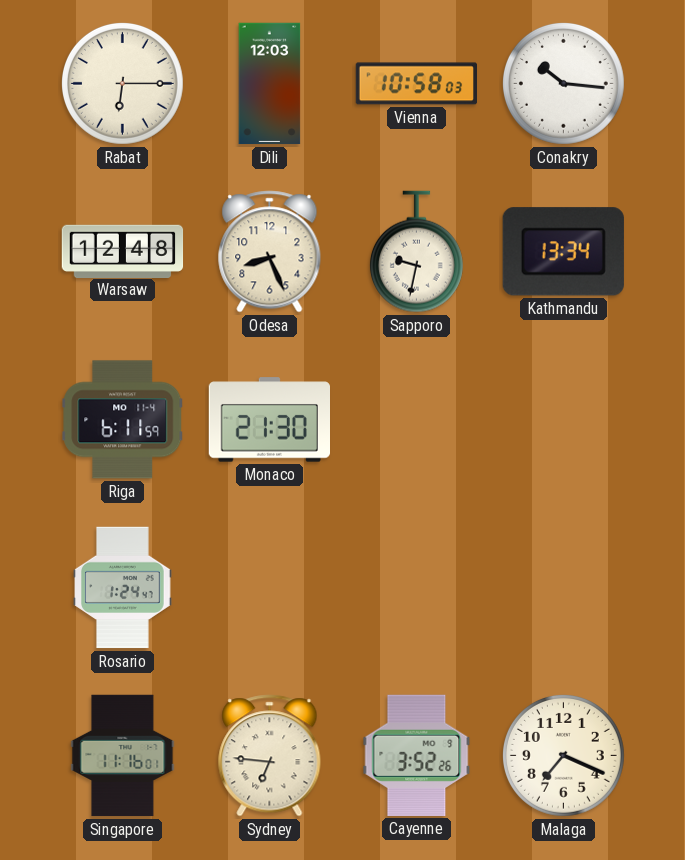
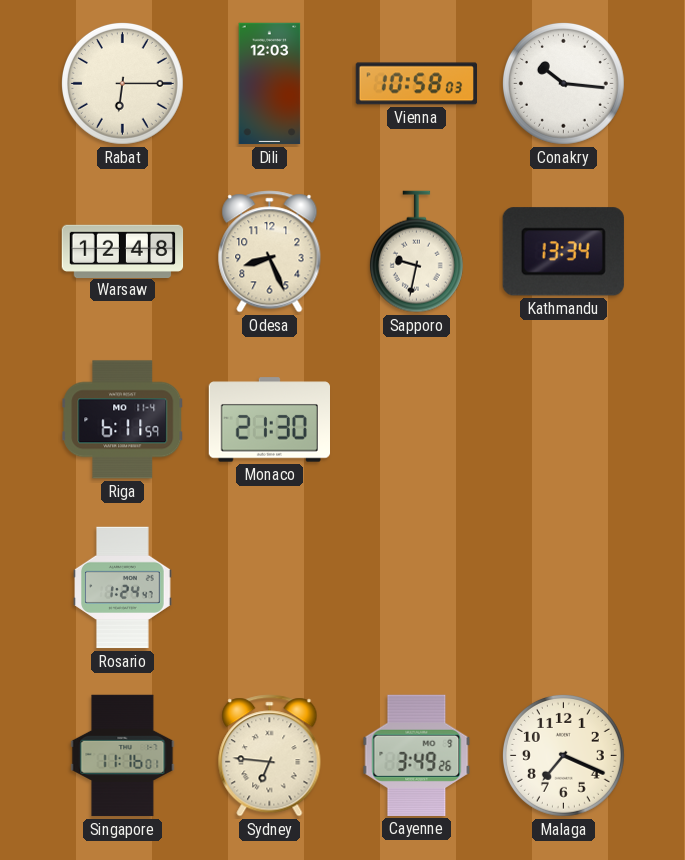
Cayenne: 3:52 -> 3:49 (417, 755)
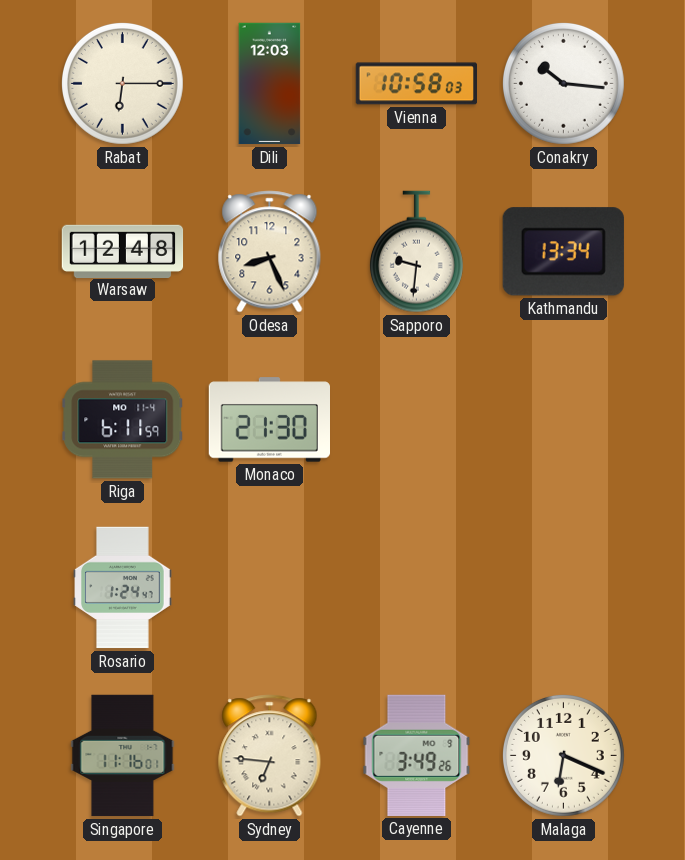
Sapporo: 9:32 -> 9:31 (416, 252)
Malaga: 7:19 -> 6:19 (563, 755)
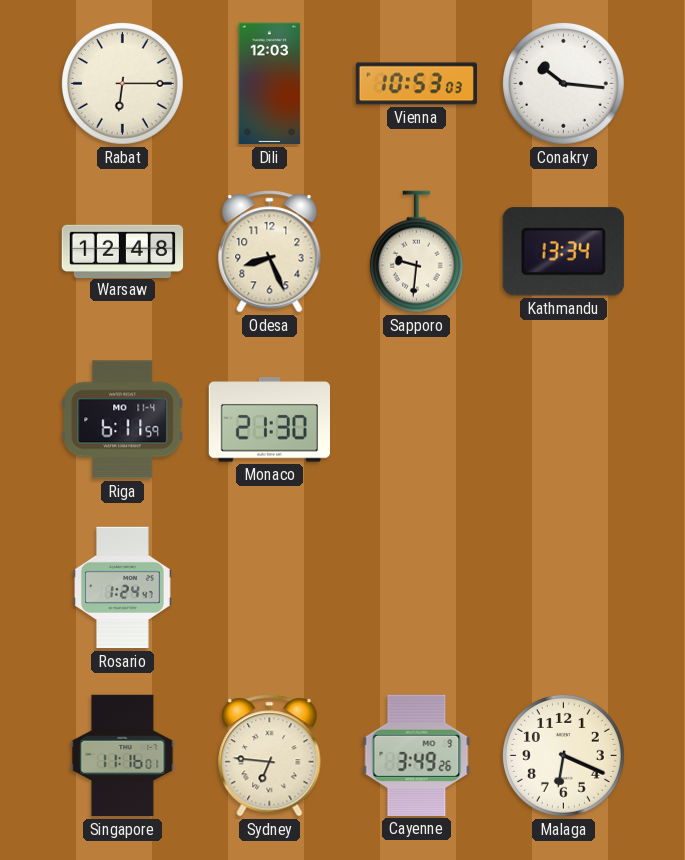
Vienna: 10:58 -> 10:53 (416, 84)
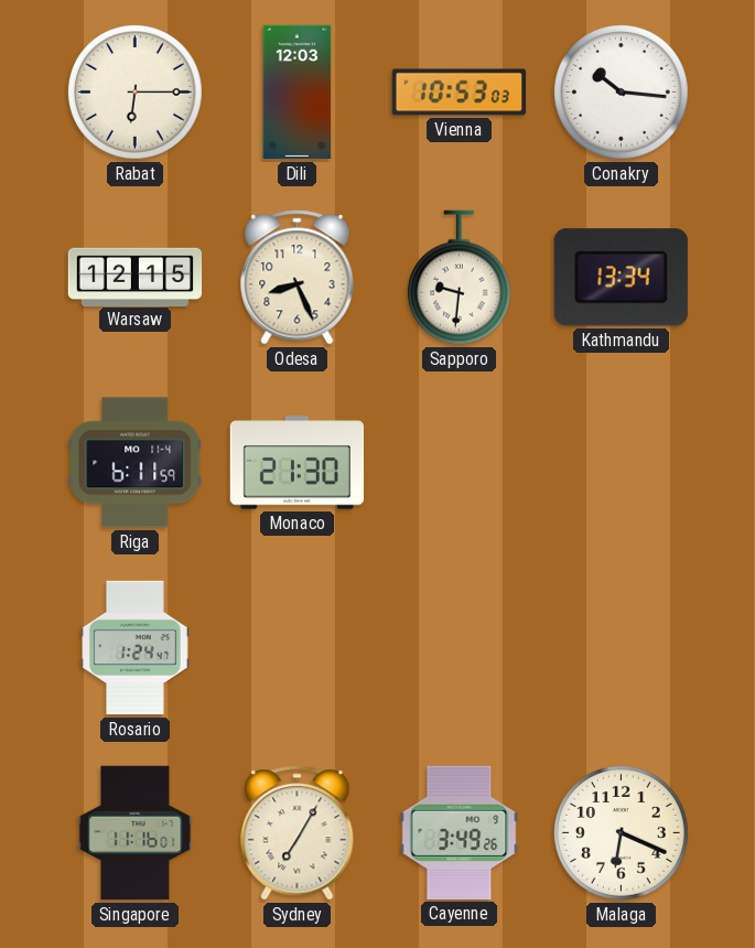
Warsaw: 12:48 -> 12:15 (136, 277)
Sydney: 6:46 -> 7:05 (298, 833)
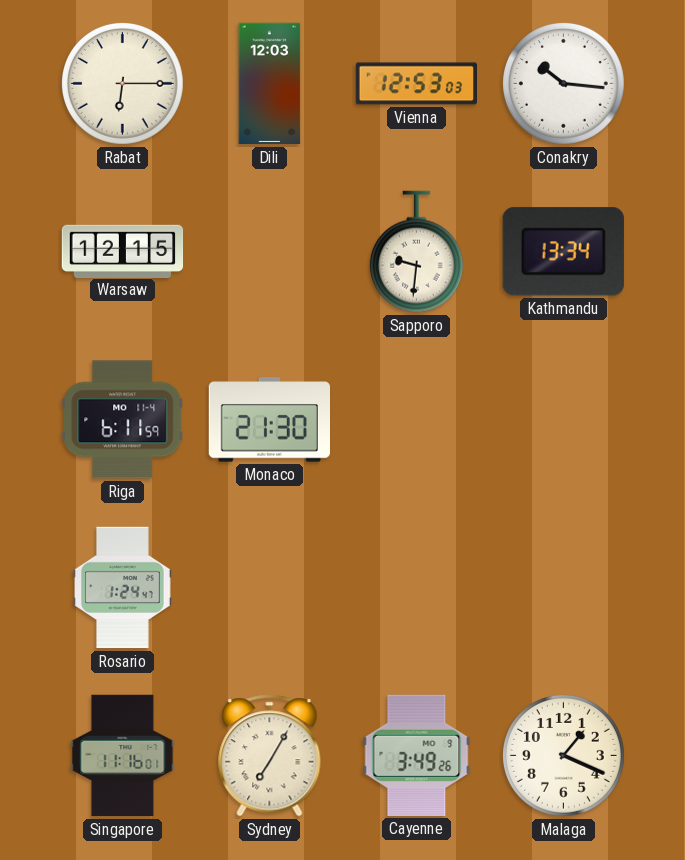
Vienna: 10:53 -> 12:53 (416, 84)
Odesa: 8:26 -> none (298, 278)
Malaga: 6:19 -> 1:19 (563, 755)
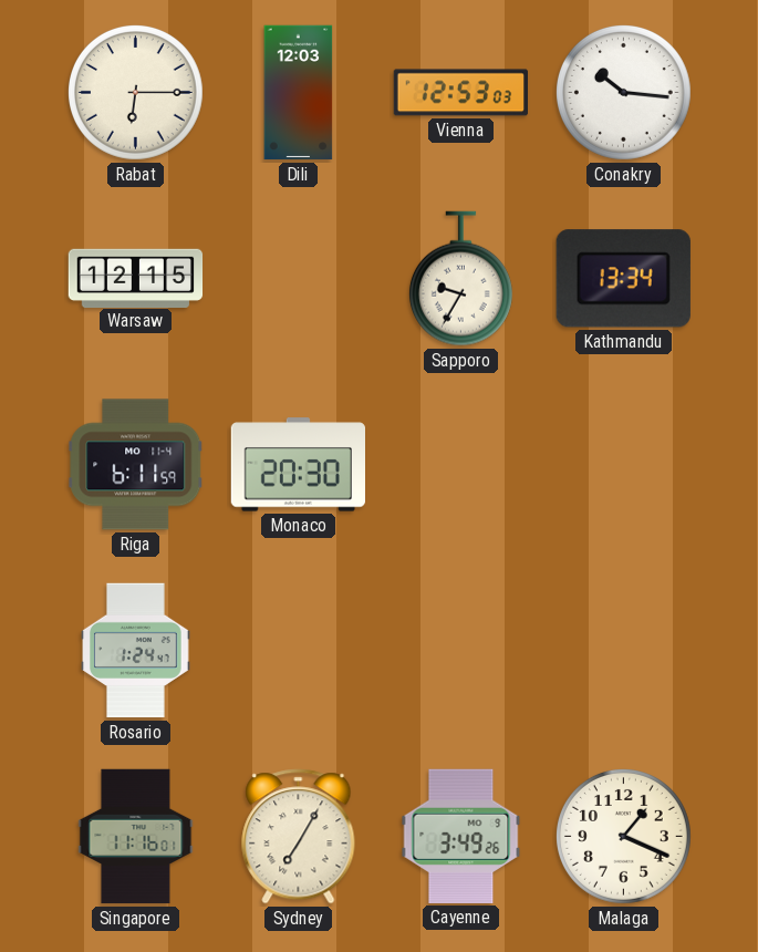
Sapporo: 9:31 -> 9:35 (460, 279)
Monaco: 21:30 -> 20:30 (298, 465)
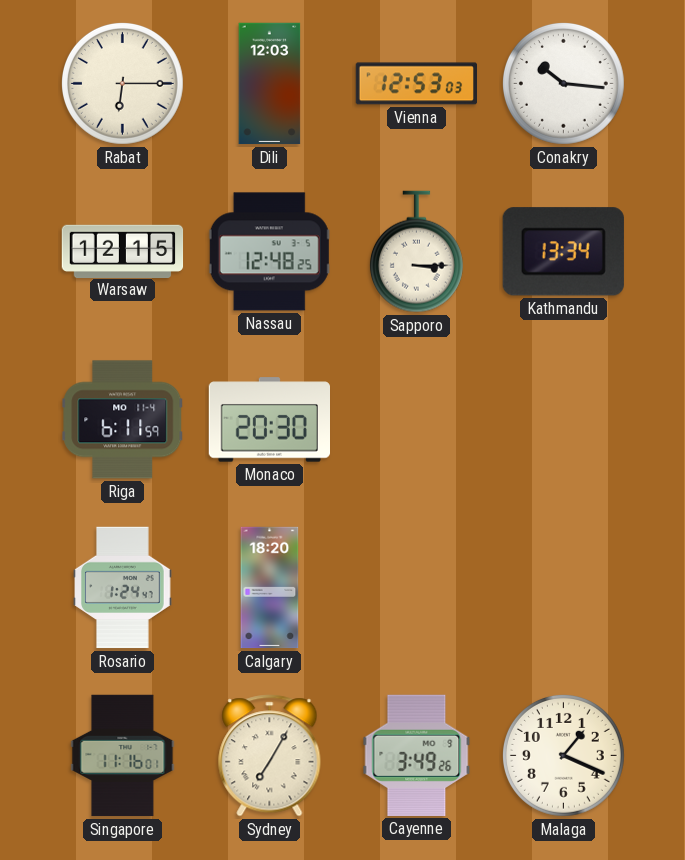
Nassau: none -> 12:48 (269, 252)
Sapporo: 9:35 -> 3:15 (416, 252)
Calgary: none -> 18:20 (270, 588)
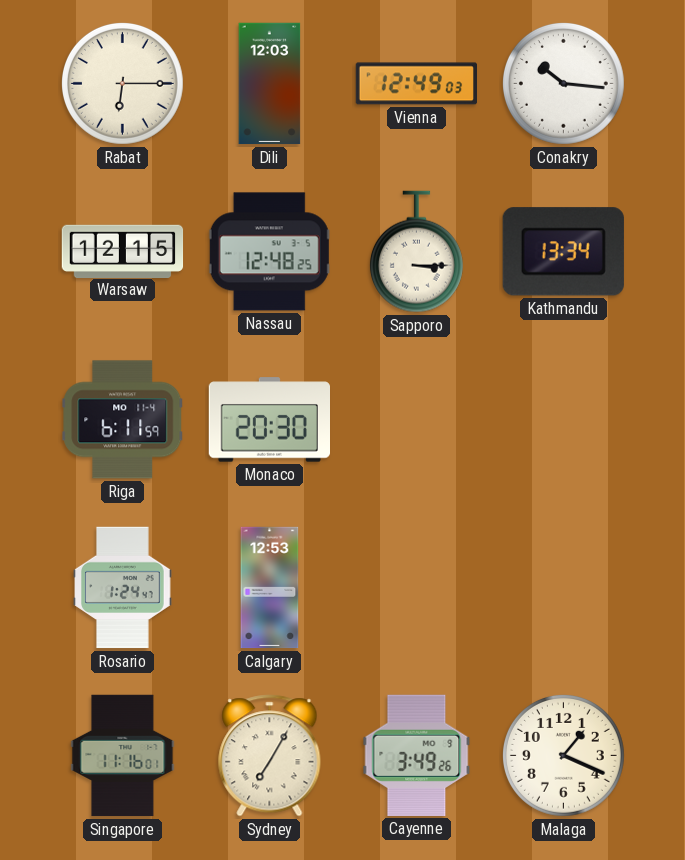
Vienna: 12:53 -> 12:49 (416, 84)
Calgary: 18:20 -> 12:53 (270, 588)
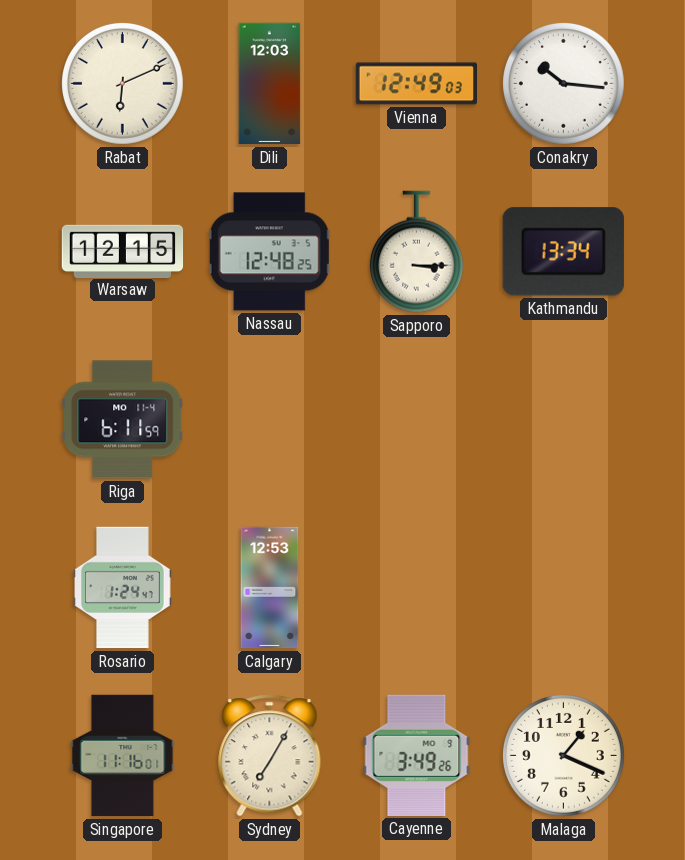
Rabat: 6:15 -> 6:11 (122, 83)
Monaco: 20:30 -> none (269, 420)
